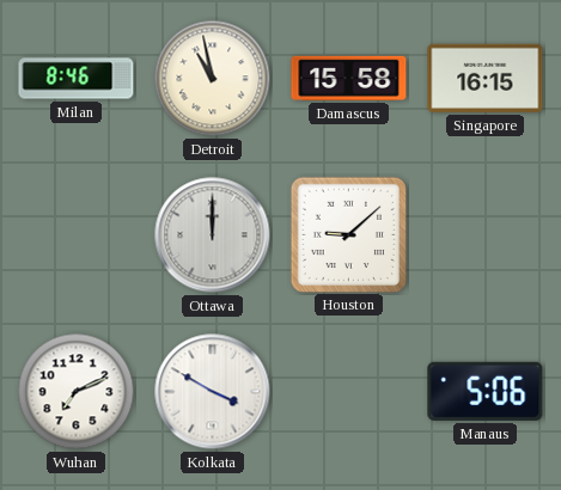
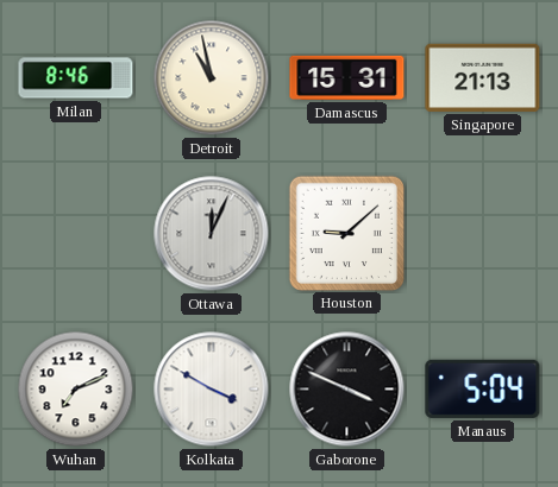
Damascus: 15:58 -> 15:31 (347, 77)
Singapore: 16:15 -> 21:13 (483, 77)
Ottawa: 12:00 -> 12:04 (212, 234)
Gaborone: none -> 3:49 (347, 390)
Manaus: 5:06 -> 5:04 (483, 388)
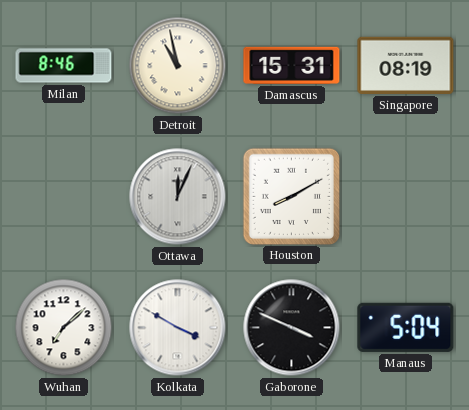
Singapore: 21:13 -> 08:19 (406, 65)
Houston: 9:08 -> 8:10 (291, 196)
Wuhan: 7:11 -> 7:08 (64, 328)
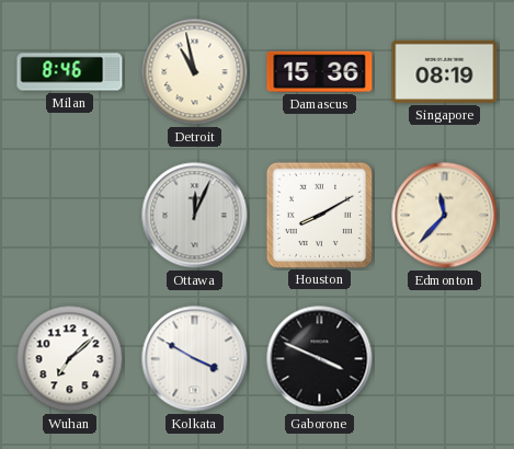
Damascus: 15:31 -> 15:36 (320, 71)
Edmonton: none -> 11:37 (445, 216)
Manaus: 5:04 -> none (406, 327)
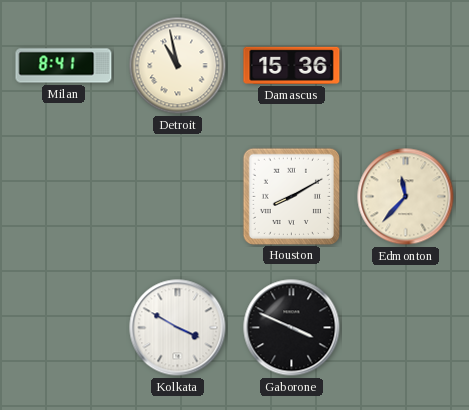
Milan: 8:46 -> 8:41 (64, 66)
Singapore: 08:19 -> none (445, 71)
Ottawa: 12:04 -> none (195, 216)
Wuhan: 7:08 -> none (70, 359)
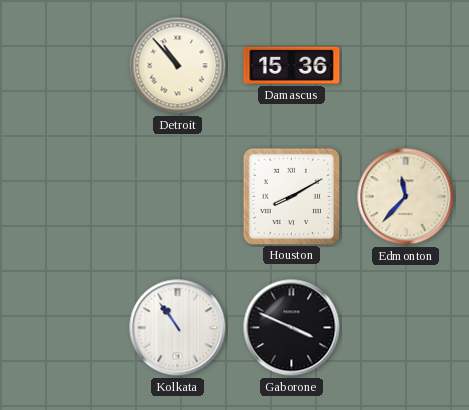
Milan: 8:41 -> none (64, 66)
Detroit: 10:58 -> 10:53 (178, 66)
Kolkata: 3:50 -> 10:54 (178, 328)
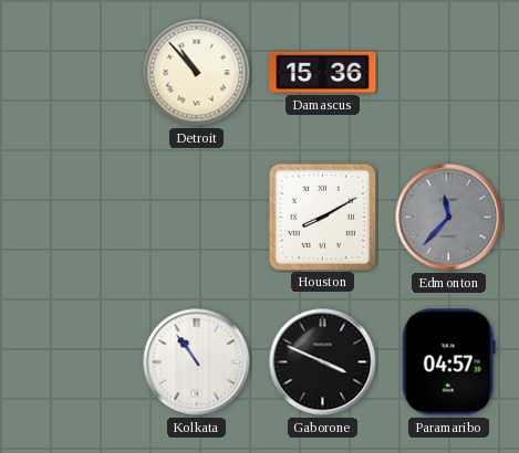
Edmonton dial: cream -> grey (449, 218)
Paramaribo: none -> 04:57 (448, 362)
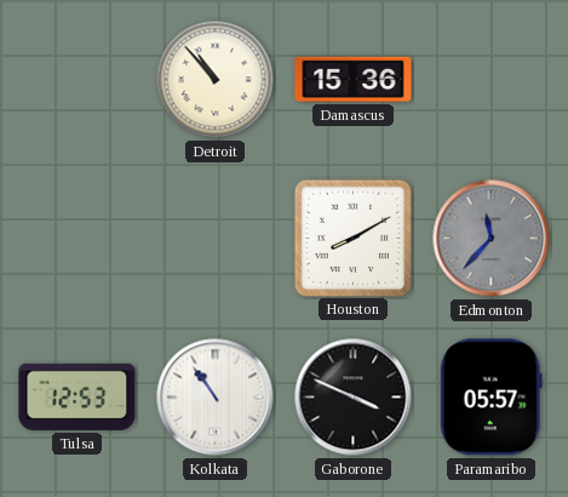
Tulsa: none -> 12:53 (78, 396)
Paramaribo: 04:57 -> 05:57 (490, 398)
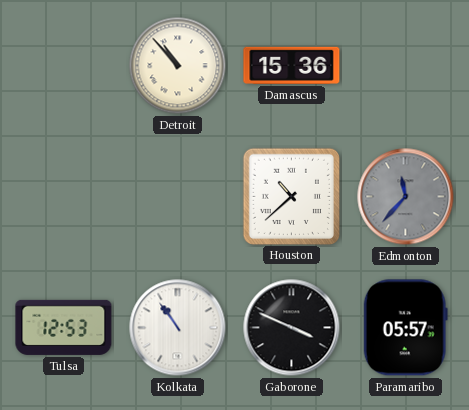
Houston: 8:10 -> 10:38 (291, 196)
